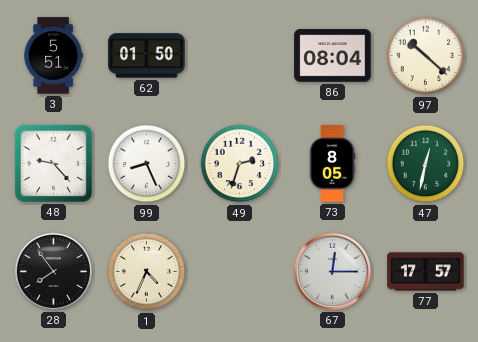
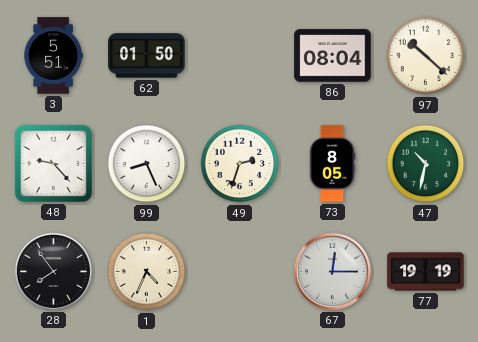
47: 12:32 -> 10:32 (426, 164)
77: 17:57 -> 19:19 (426, 272)
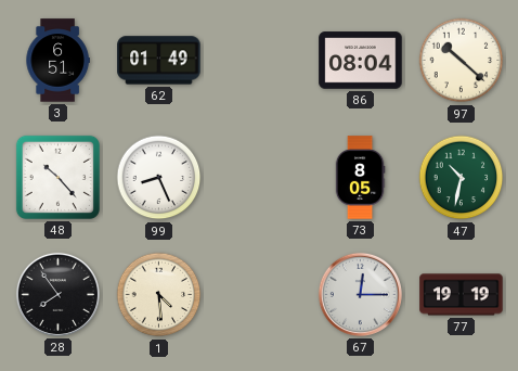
3: 5:51 -> 6:51 (57, 61)
62: 01:50 -> 01:49 (159, 61)
48: 9:23 -> 10:23 (57, 177)
49: 2:33 -> none (240, 164)
1: 4:34 -> 4:29 (159, 295)
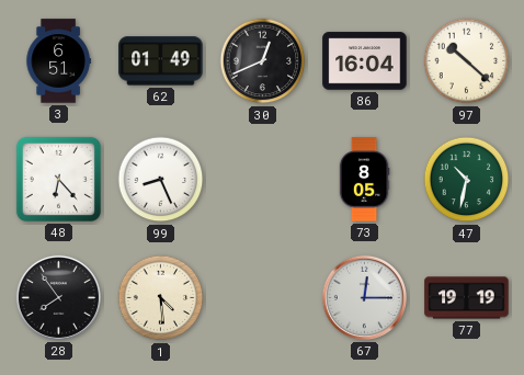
30: none -> 12:41 (263, 61)
86: 08:04 -> 16:04 (365, 61)
48: 10:23 -> 6:23 (58, 179)
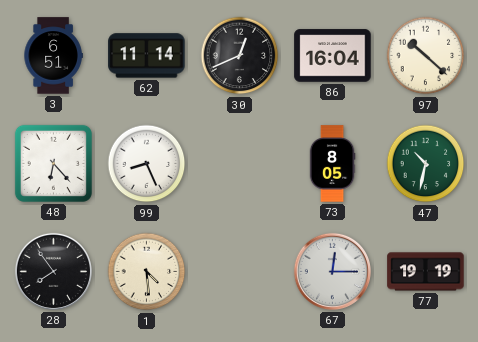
62: 01:49 -> 11:14 (147, 56)
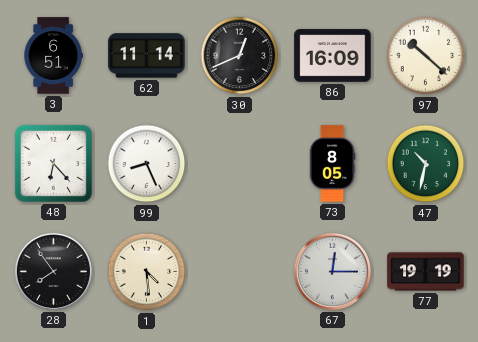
86: 16:04 -> 16:09 (333, 56)
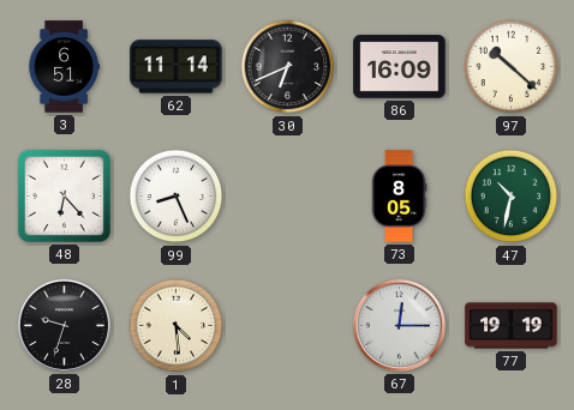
30: 12:41 -> 6:41 (288, 67)
28: 7:54 -> 9:33 (64, 325)
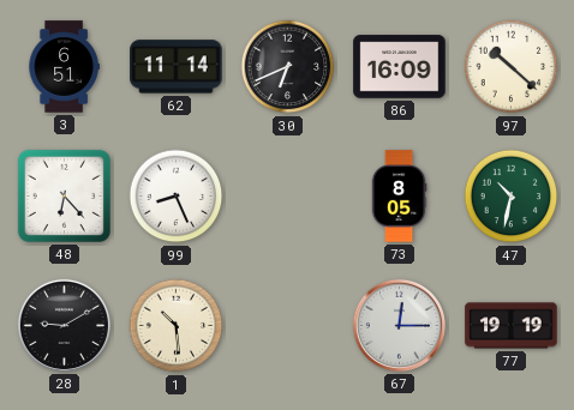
28: 9:33 -> 9:10 (64, 325)
1: 4:29 -> 10:29 (177, 326)
